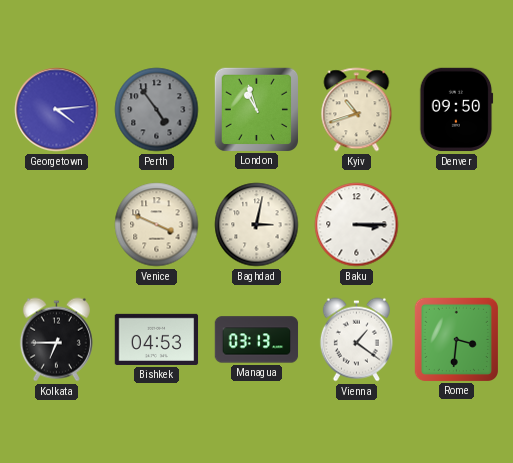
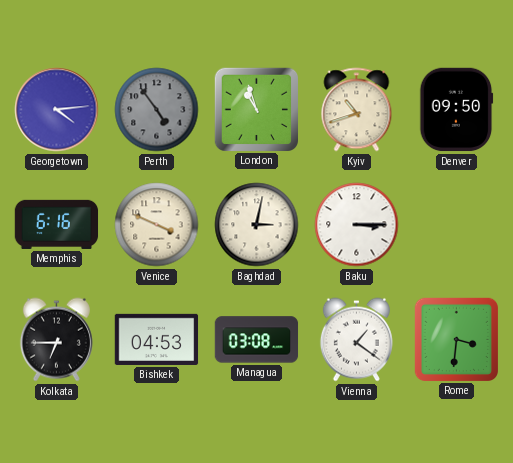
Memphis: none -> 6:16 (57, 224)
Managua: 03:13 -> 03:08 (257, 340)
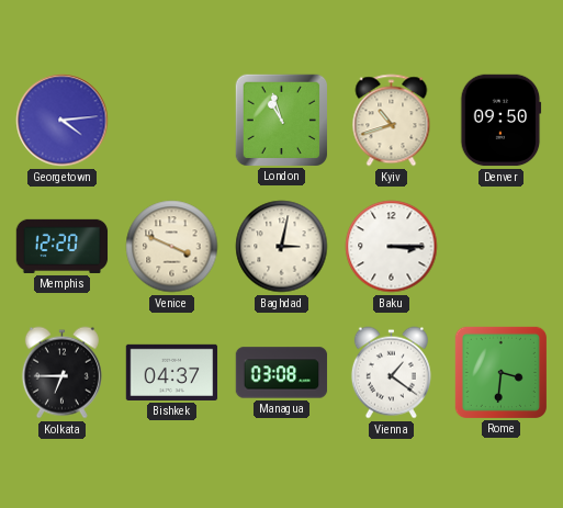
Perth: 4:54 -> none (157, 110)
Memphis: 6:16 -> 12:20 (63, 246)
Bishkek: 04:53 -> 04:37 (172, 372)
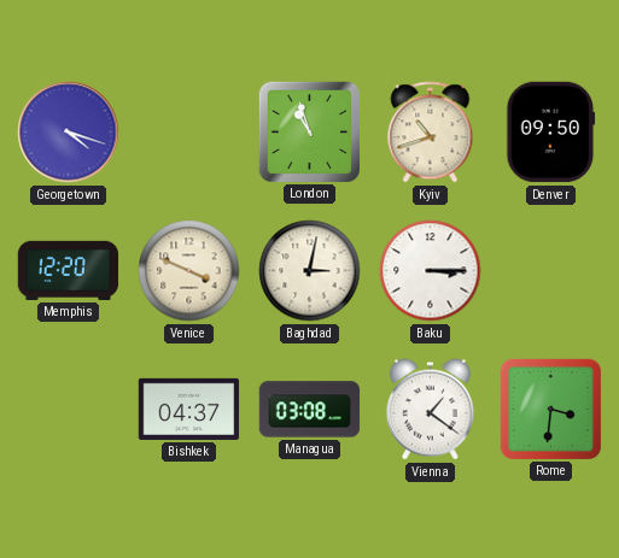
Georgetown: 4:14 -> 4:18 (69, 133)
Kolkata: 6:45 -> none (61, 373)
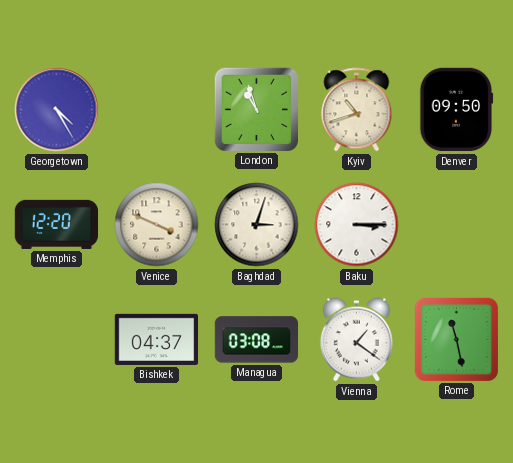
Georgetown: 4:18 -> 4:25 (57, 110)
Baghdad: 3:02 -> 3:03 (257, 225)
Rome: 3:31 -> 11:28 (457, 339)
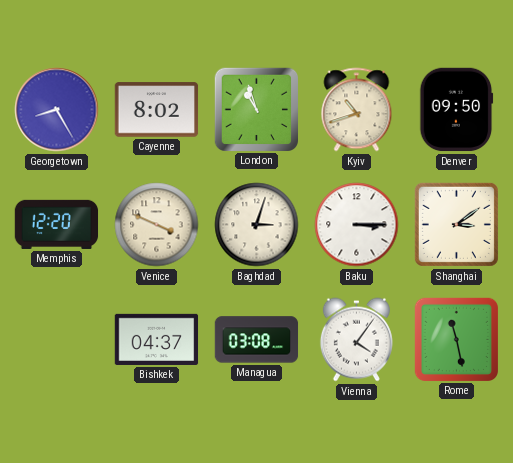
Georgetown: 4:25 -> 8:25 (57, 110)
Cayenne: none -> 8:02 (157, 110)
Shanghai: none -> 3:09 (456, 224)
Vienna: 1:21 -> 4:06 (356, 340)
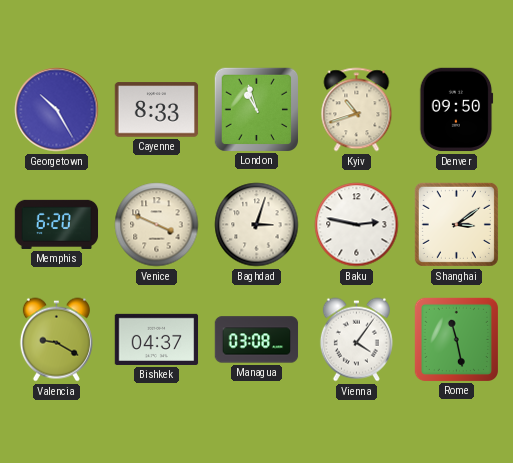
Georgetown: 8:25 -> 10:25 (57, 110)
Cayenne: 8:02 -> 8:33 (157, 110)
Memphis: 12:20 -> 6:20 (57, 224)
Baku: 3:15 -> 2:47 (357, 225)
Valencia: none -> 9:20 (56, 340)
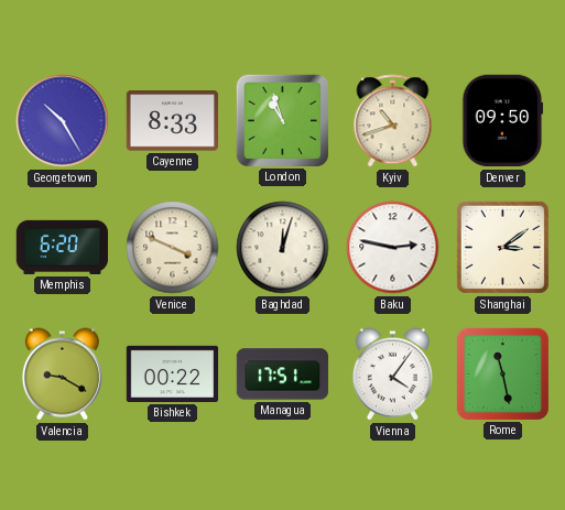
Baghdad: 3:03 -> 12:03 (283, 248)
Bishkek: 04:37 -> 00:22 (173, 373)
Managua: 03:08 -> 17:51 (283, 375)
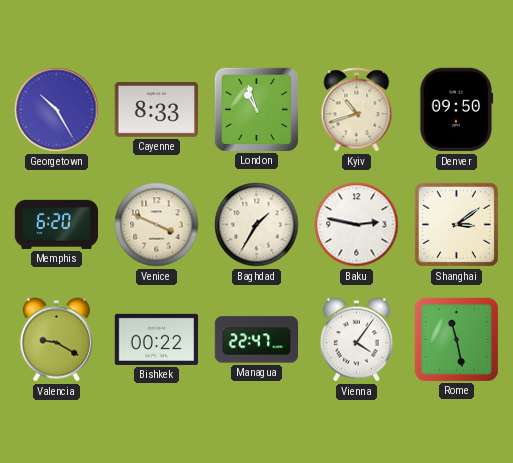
Baghdad: 12:03 -> 1:35 (257, 225)
Managua: 17:51 -> 22:47 (257, 340)
